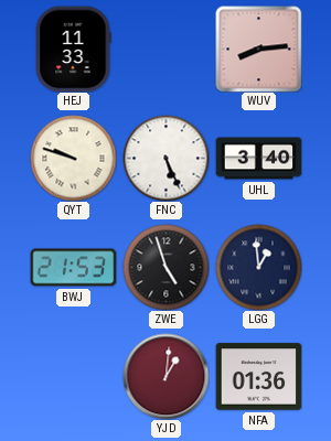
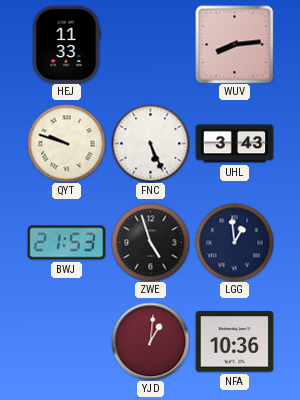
UHL: 3:40 -> 3:43 (234, 144)
NFA: 01:36 -> 10:36 (234, 342)
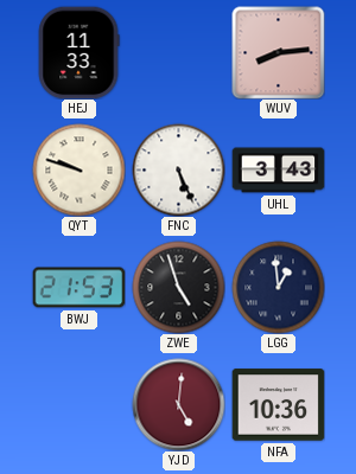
YJD: 1:01 -> 5:01 (178, 404)
